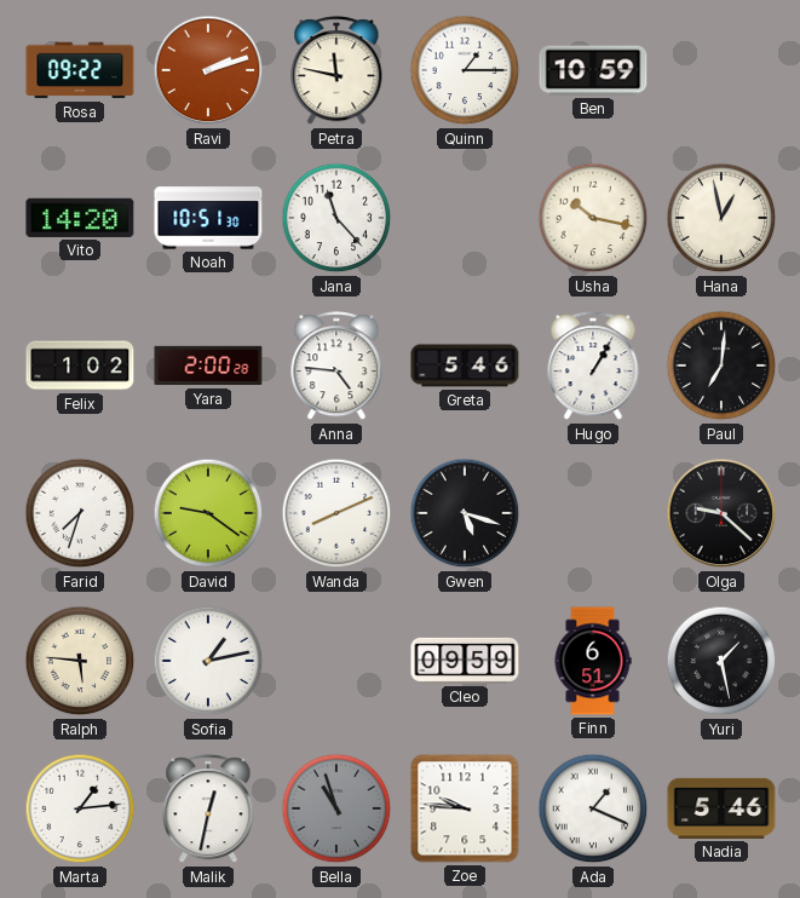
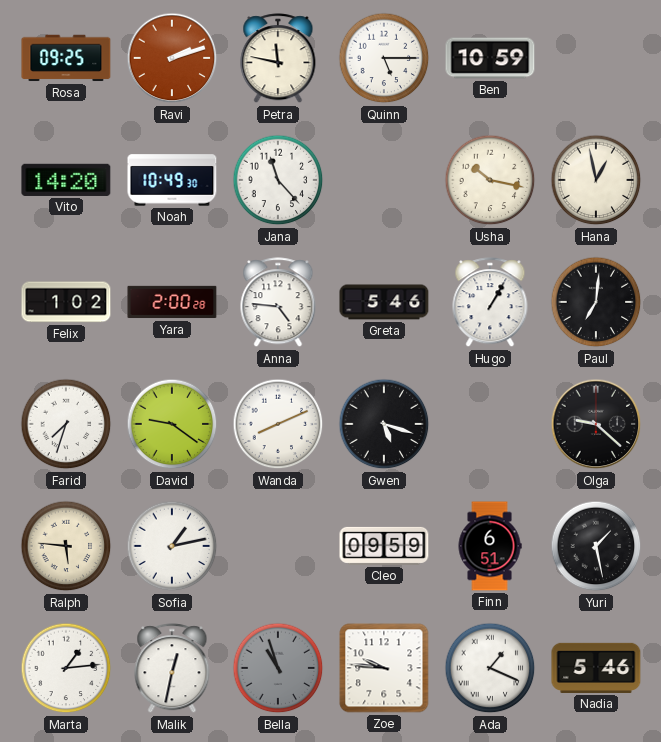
Rosa: 09:22 -> 09:25 (66, 58)
Quinn: 1:15 -> 5:15 (384, 58)
Noah: 10:51 -> 10:49 (172, 180)
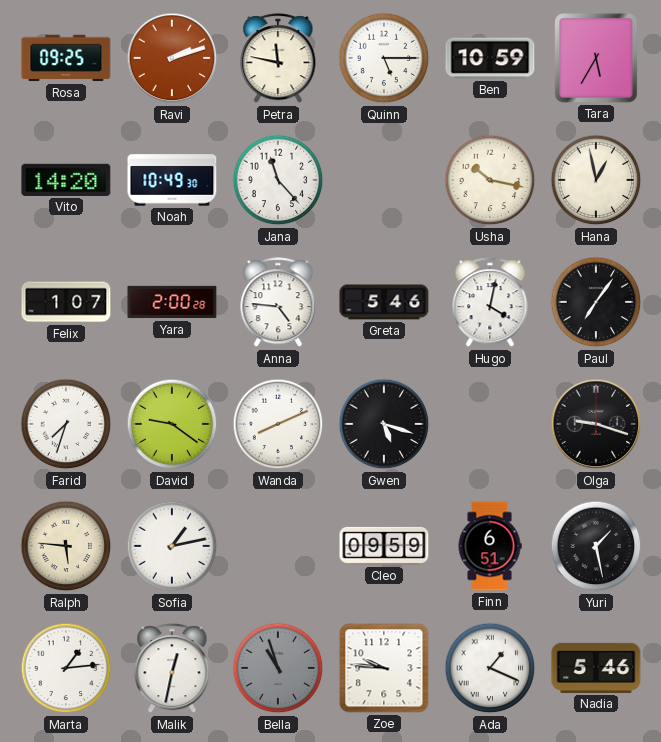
Tara: none -> 5:35 (596, 58)
Felix: 1:02 -> 1:07 (66, 302)
Hugo: 1:05 -> 4:02 (490, 303)
Paul: 7:01 -> 7:06 (596, 302)
Olga: 9:22 -> 9:18 (596, 424)
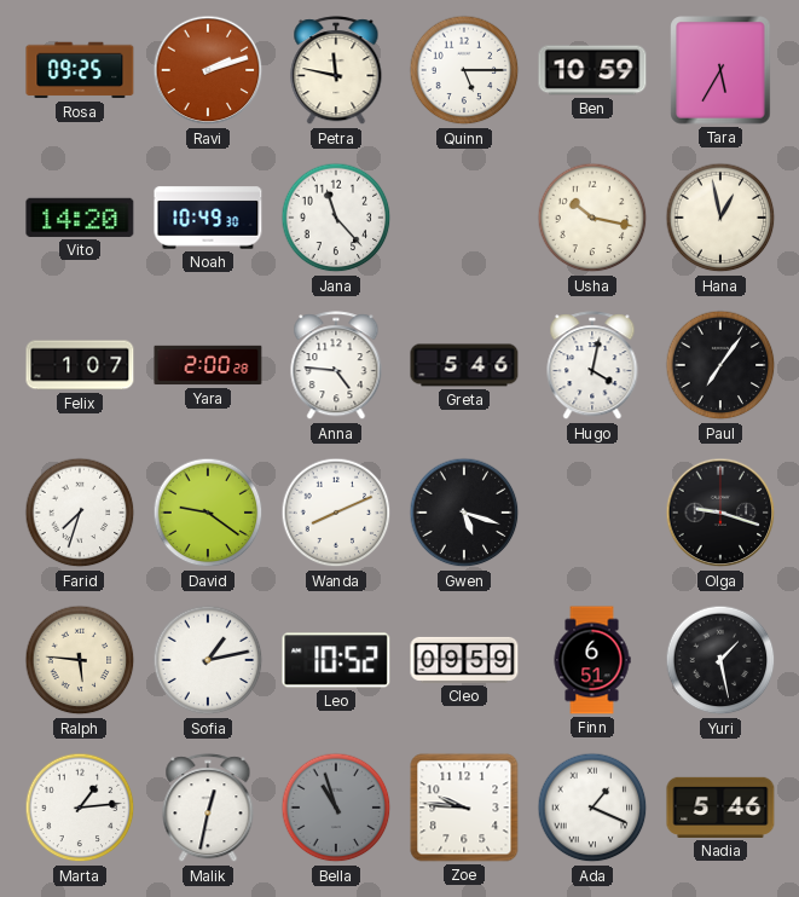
Leo: none -> 10:52 (336, 660)
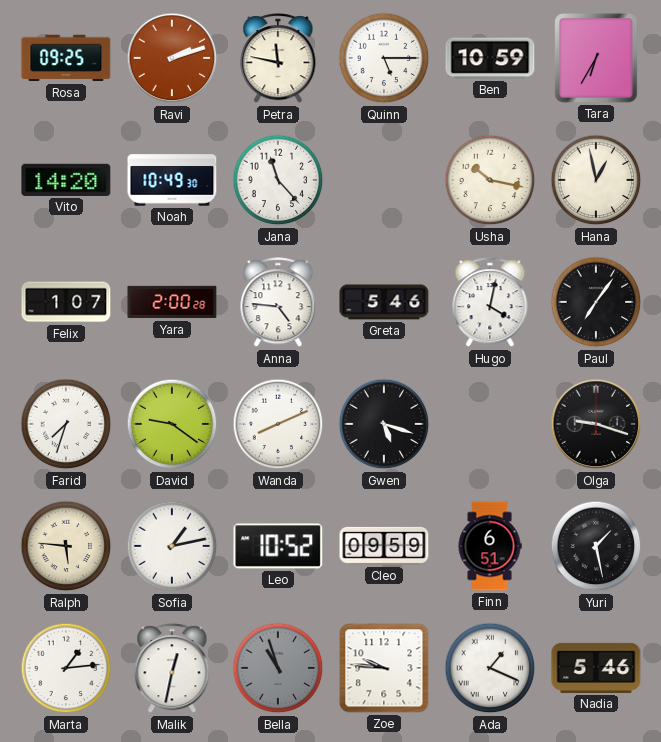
Tara: 5:35 -> 6:35 (596, 58)
